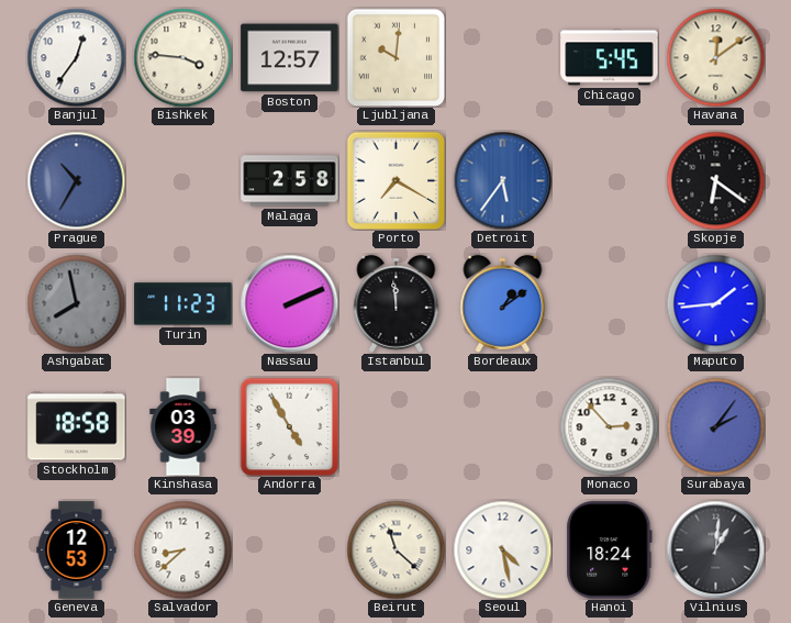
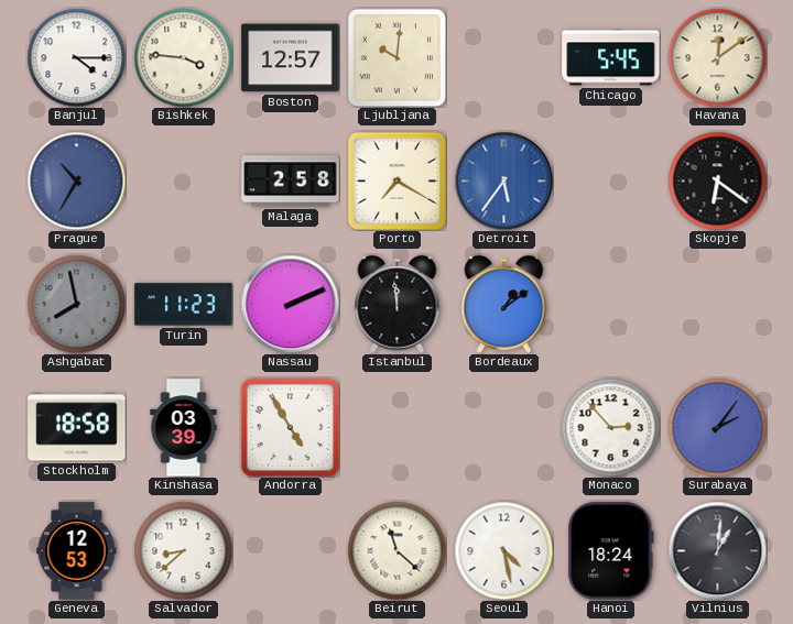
Banjul: 12:36 -> 4:15 (76, 57)
Maputo: 1:44 -> none (715, 303)
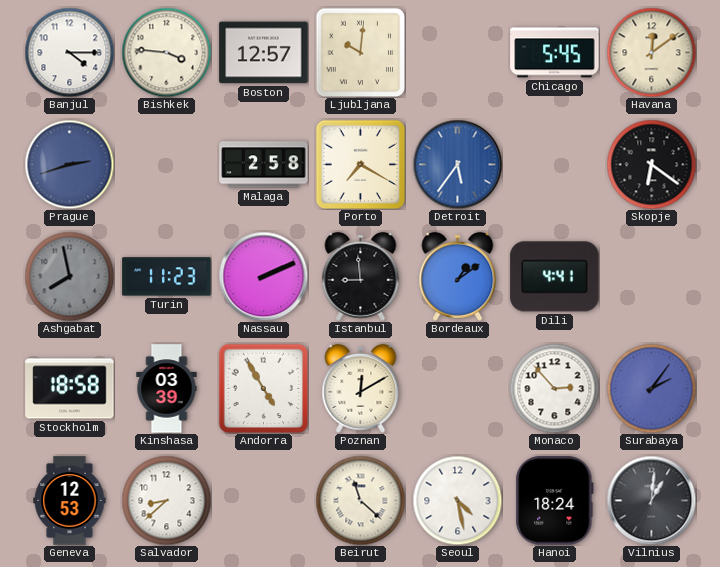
Prague: 10:35 -> 2:42 (69, 164)
Istanbul: 11:59 -> 8:59 (361, 276)
Dili: none -> 4:41 (555, 277)
Poznan: none -> 12:10 (361, 388)
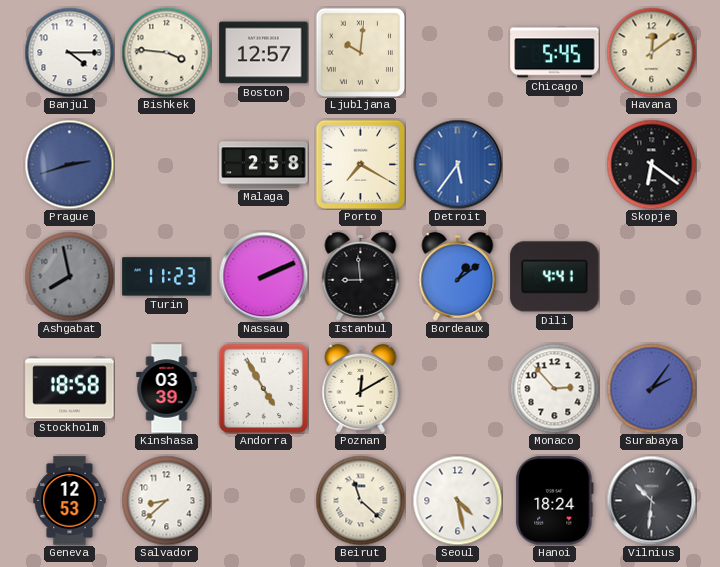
Vilnius: 1:01 -> 10:31 (651, 500)
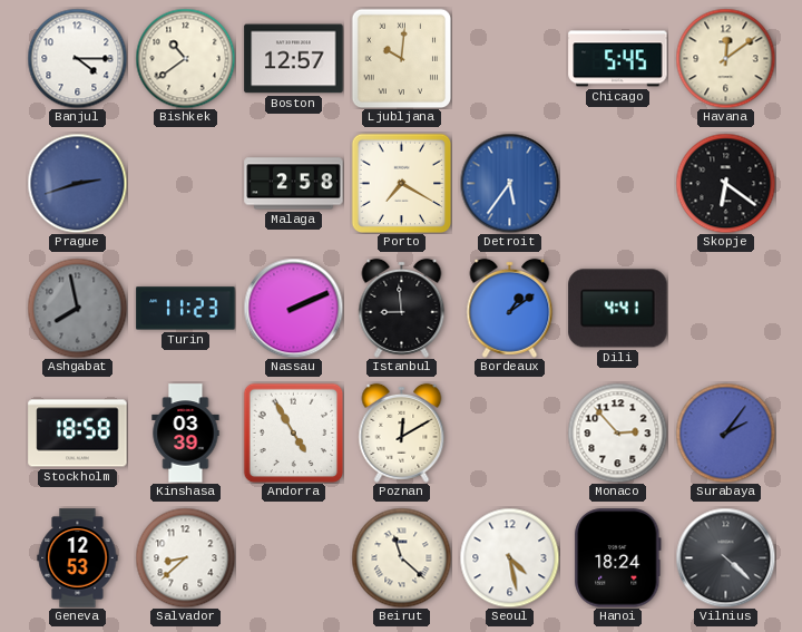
Bishkek: 3:46 -> 10:39 (185, 58)
Vilnius: 10:31 -> 4:22 (725, 557)
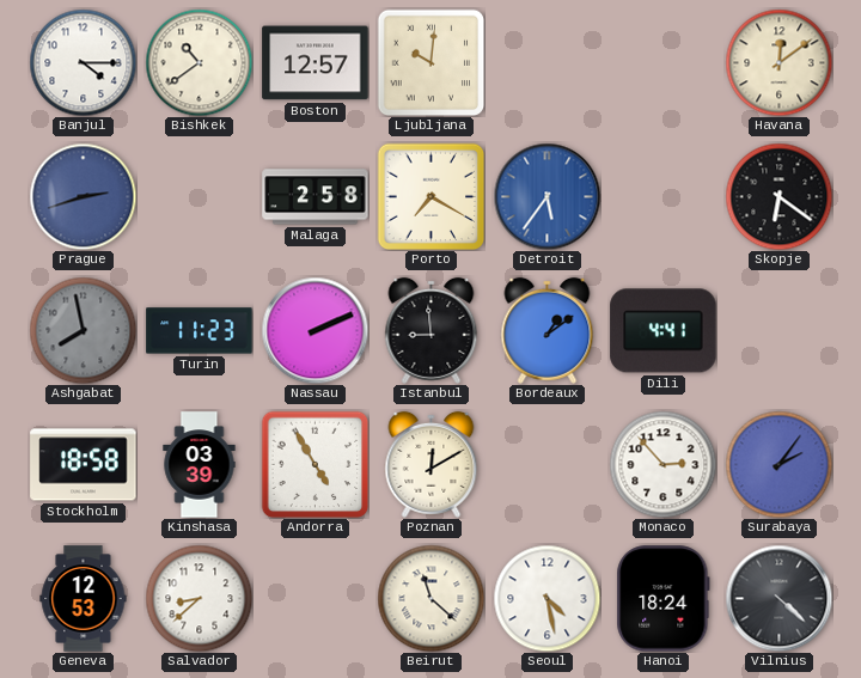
Chicago: 5:45 -> none (618, 59)
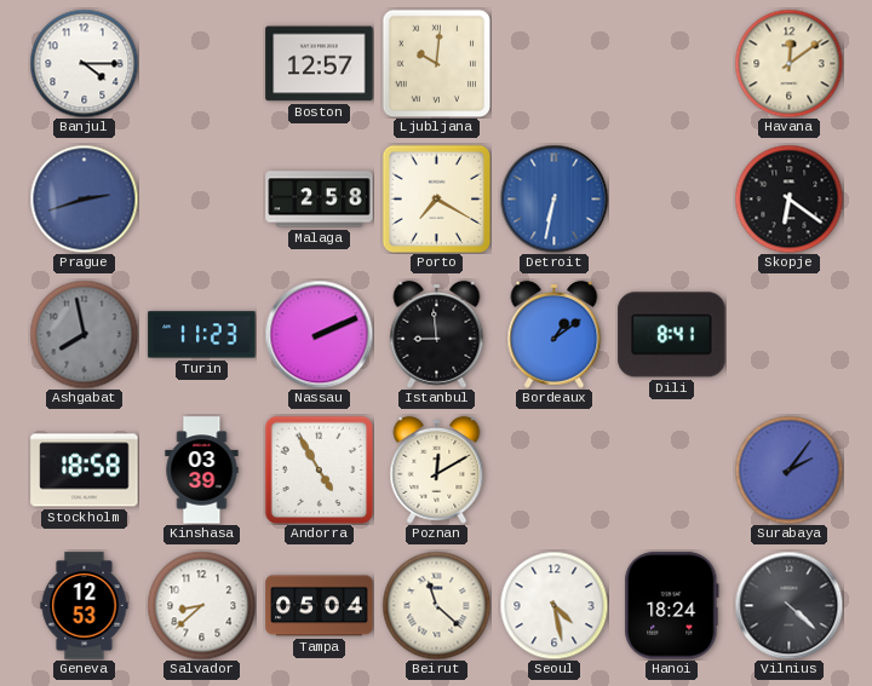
Bishkek: 10:39 -> none (199, 62)
Detroit: 5:36 -> 6:32 (553, 198)
Dili: 4:41 -> 8:41 (672, 335)
Monaco: 2:53 -> none (662, 464)
Tampa: none -> 05:04 (320, 606)
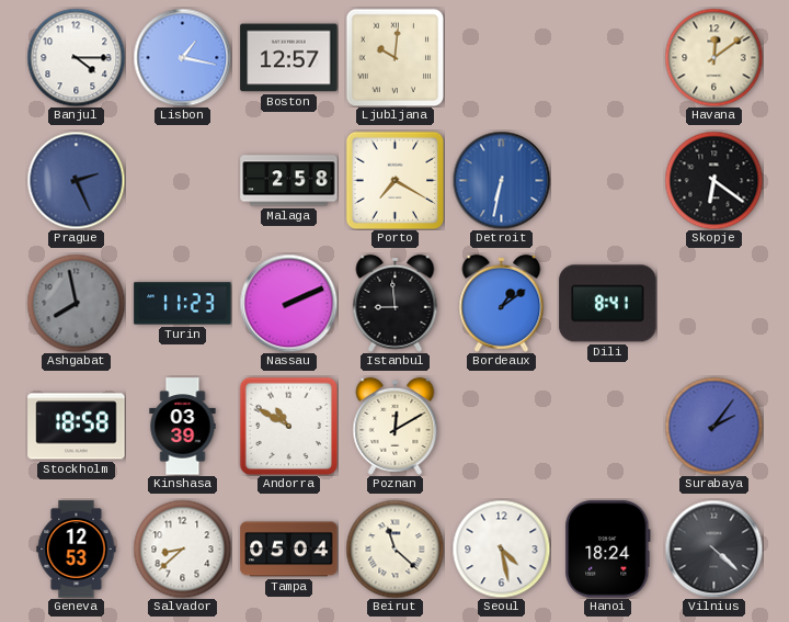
Lisbon: none -> 1:17 (182, 57)
Prague: 2:42 -> 2:26 (76, 180)
Andorra: 4:55 -> 10:50 (288, 426)
